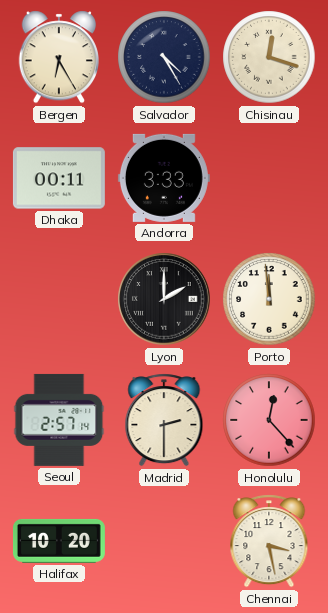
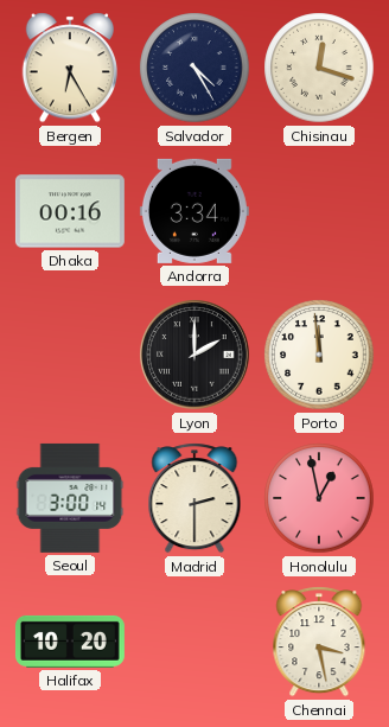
Dhaka: 00:11 -> 00:16 (70, 211)
Andorra: 3:33 -> 3:34 (194, 211)
Seoul: 2:57 -> 3:00 (70, 498)
Honolulu: 12:23 -> 12:58 (319, 498)
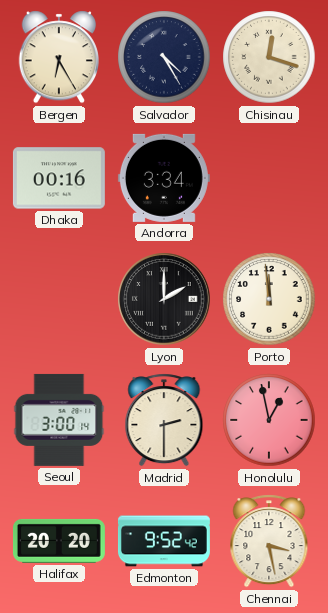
Halifax: 10:20 -> 20:20 (59, 541)
Edmonton: none -> 9:52 (164, 541)
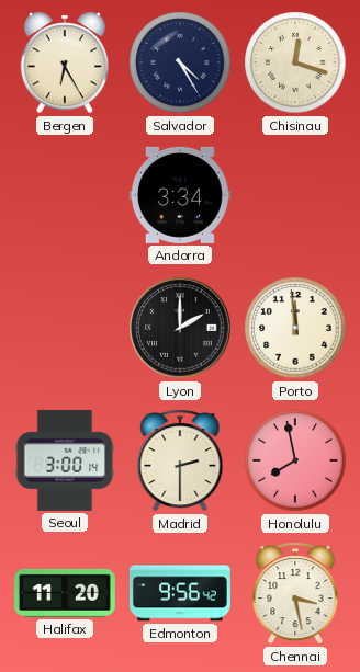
Dhaka: 00:16 -> none (59, 178)
Honolulu: 12:58 -> 7:58 (295, 460)
Halifax: 20:20 -> 11:20 (65, 593)
Edmonton: 9:52 -> 9:56 (180, 593)
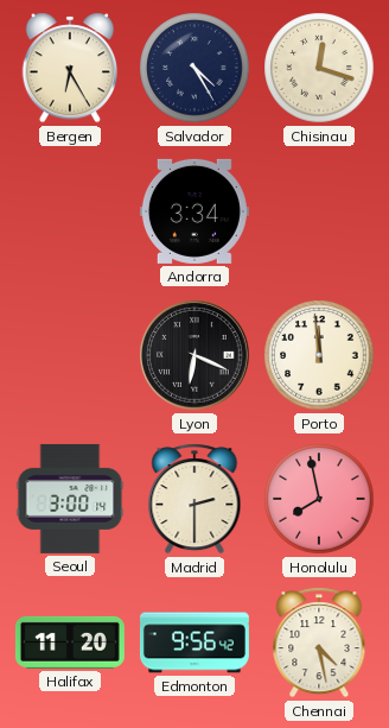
Lyon: 2:00 -> 6:19 (194, 355)
Chennai: 3:28 -> 4:28 (319, 642)
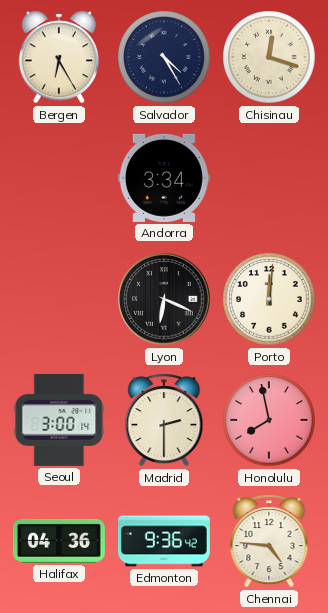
Porto: 11:59 -> 12:01 (269, 299)
Halifax: 11:20 -> 04:36 (59, 541)
Edmonton: 9:56 -> 9:36 (164, 541)
Chennai: 4:28 -> 4:46 (269, 541)
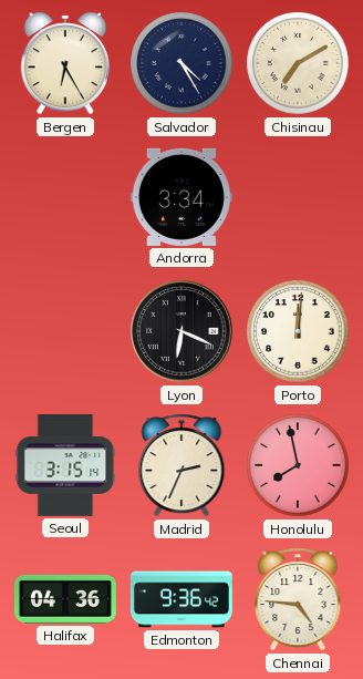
Chisinau: 12:18 -> 7:10 (298, 63)
Seoul: 3:00 -> 3:15 (65, 465)
Madrid: 2:30 -> 2:34 (181, 465)
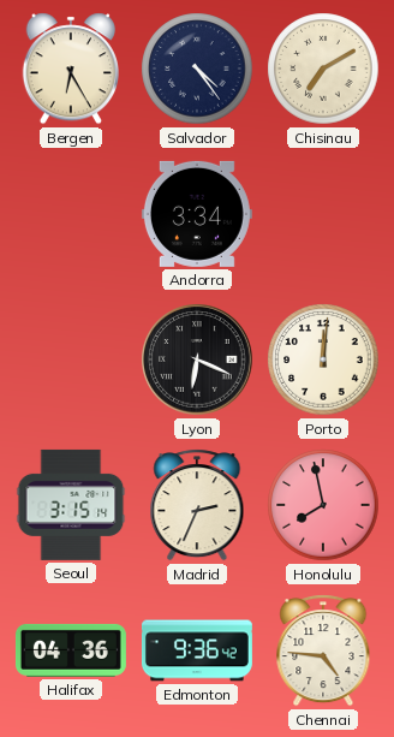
Salvador: 4:25 -> 4:24 (197, 69)
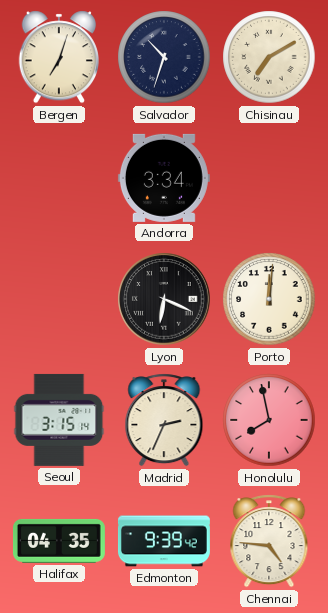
Bergen: 6:25 -> 7:03 (58, 57)
Salvador: 4:24 -> 10:33 (164, 57)
Halifax: 04:36 -> 04:35 (59, 541)
Edmonton: 9:36 -> 9:39 (164, 541)
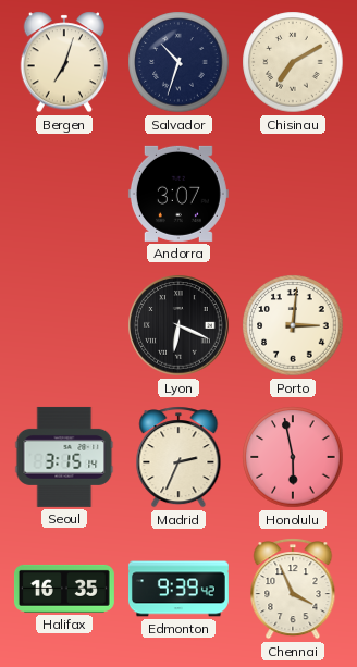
Andorra: 3:34 -> 3:07 (178, 194)
Porto: 12:01 -> 3:01 (293, 325)
Honolulu: 7:58 -> 5:58 (293, 457)
Halifax: 04:35 -> 16:35 (64, 589)
Chennai: 4:46 -> 3:56 (293, 589)
